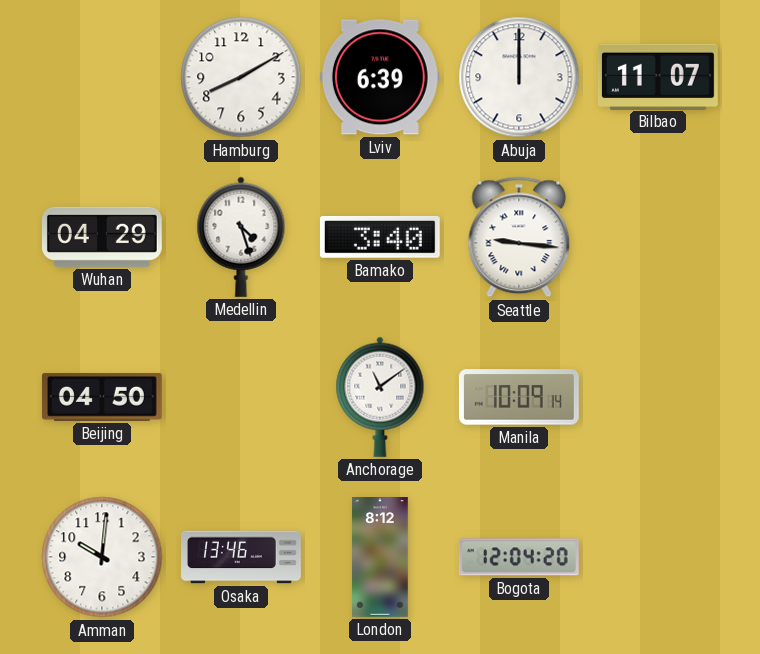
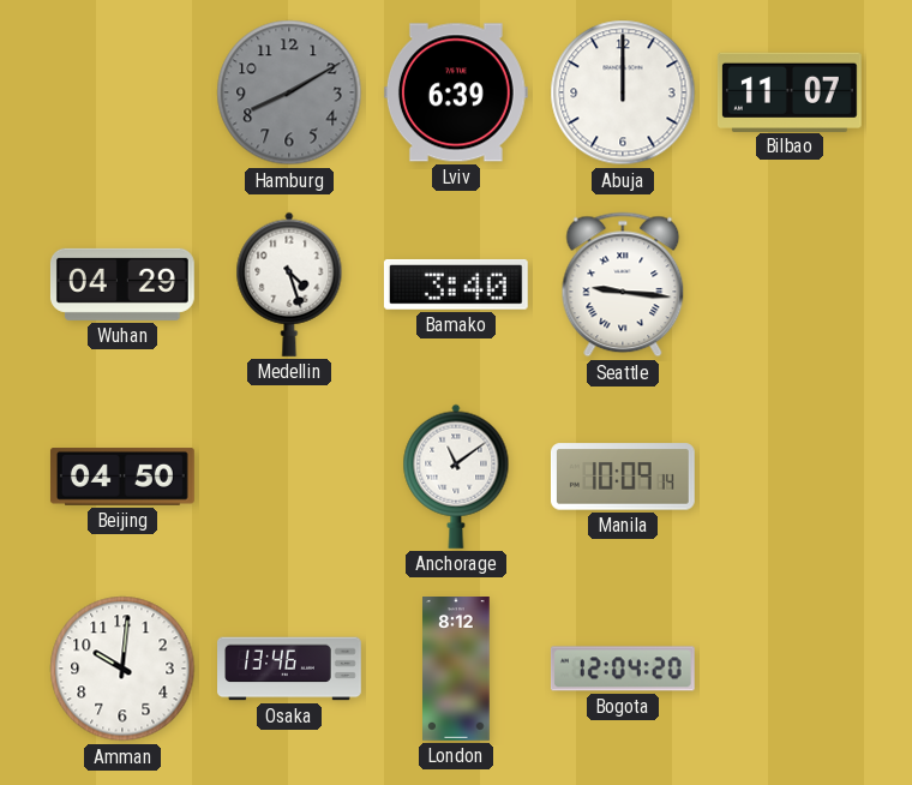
Hamburg dial: white -> grey (289, 92)
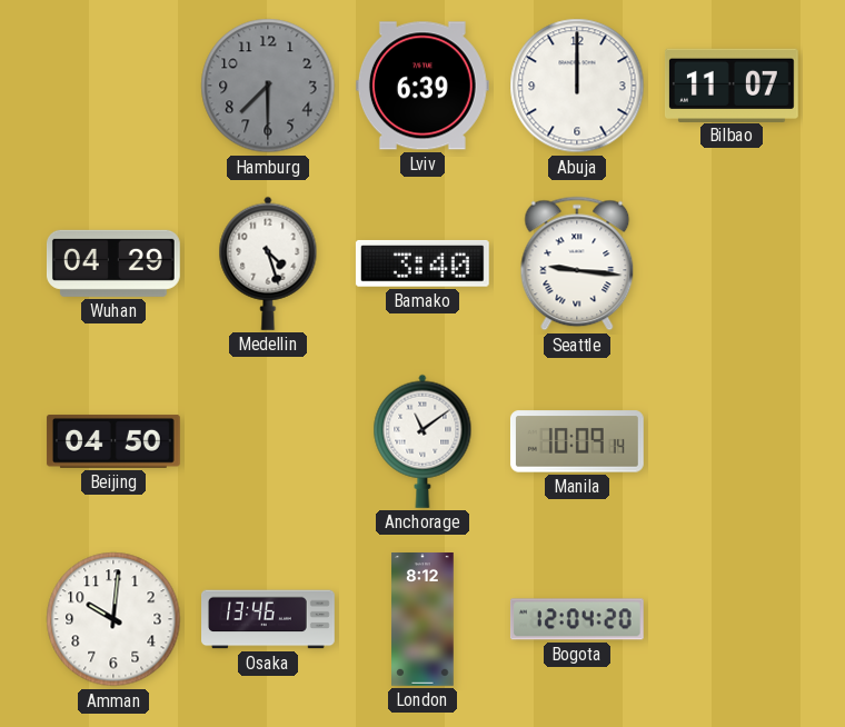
Hamburg: 8:10 -> 7:30 (268, 86)
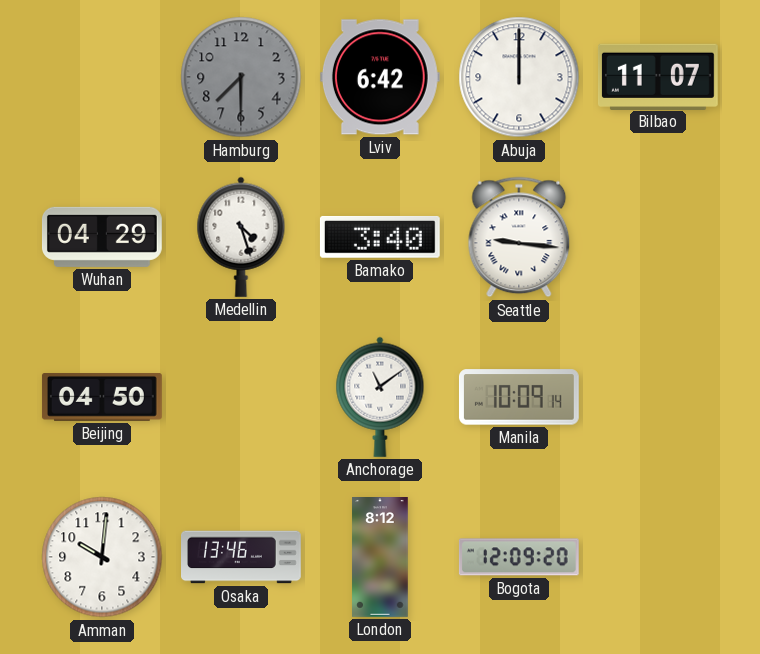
Lviv: 6:39 -> 6:42 (380, 77)
Bogota: 12:04 -> 12:09 (519, 557)
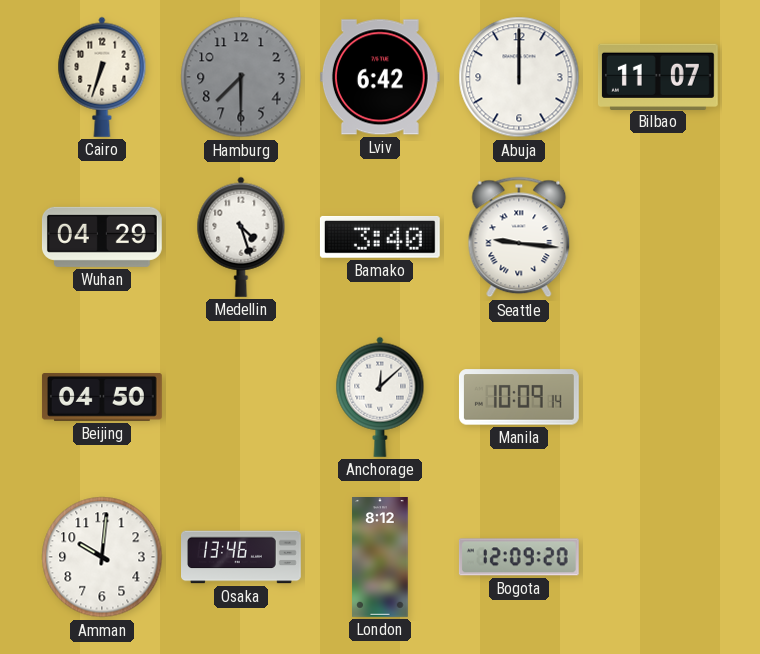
Cairo: none -> 6:33 (102, 77)
Anchorage: 11:09 -> 12:08 (380, 397)
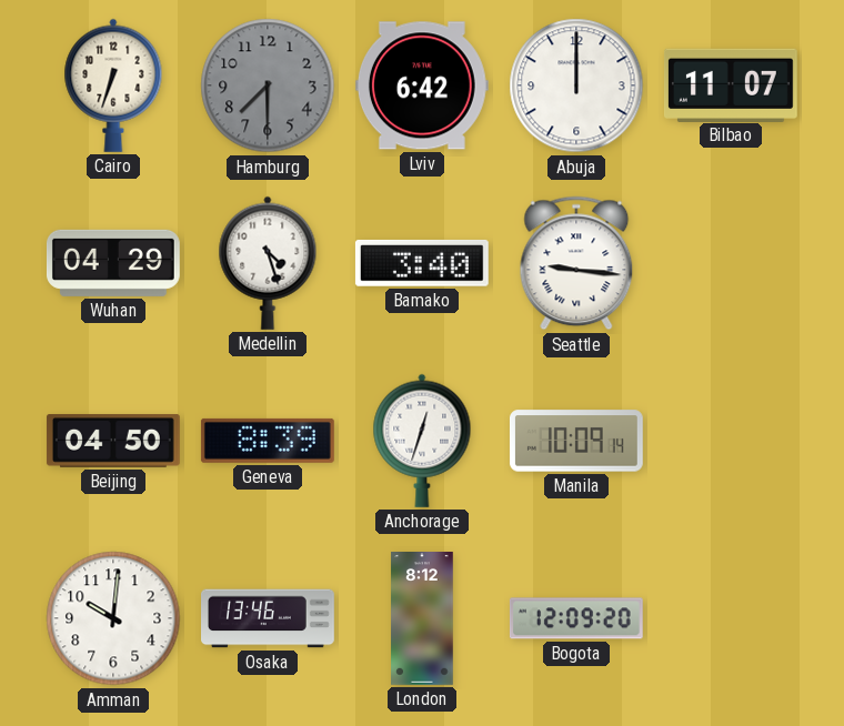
Geneva: none -> 8:39 (268, 441)
Anchorage: 12:08 -> 12:33 (422, 441)
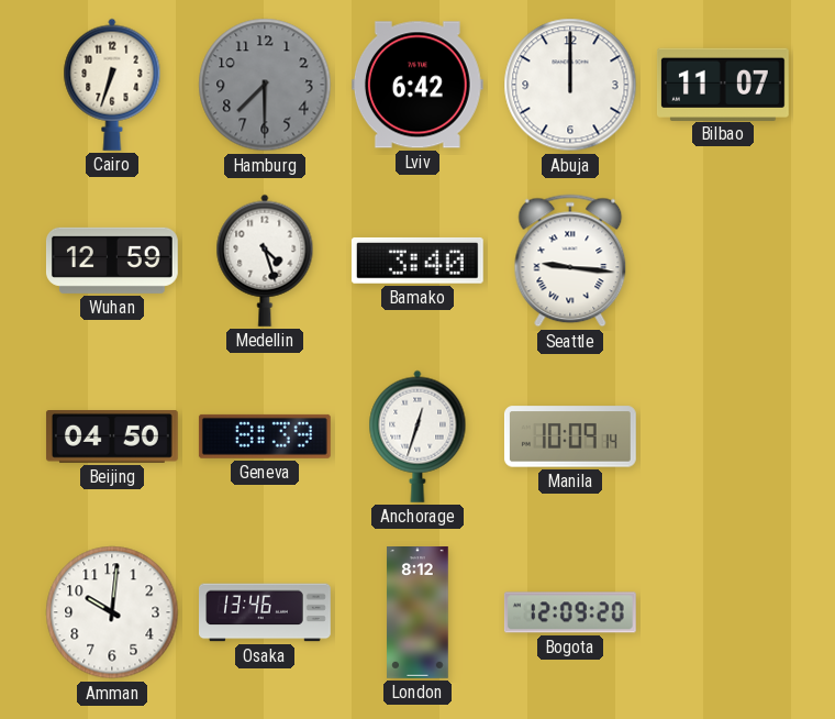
Wuhan: 04:29 -> 12:59 (112, 261)
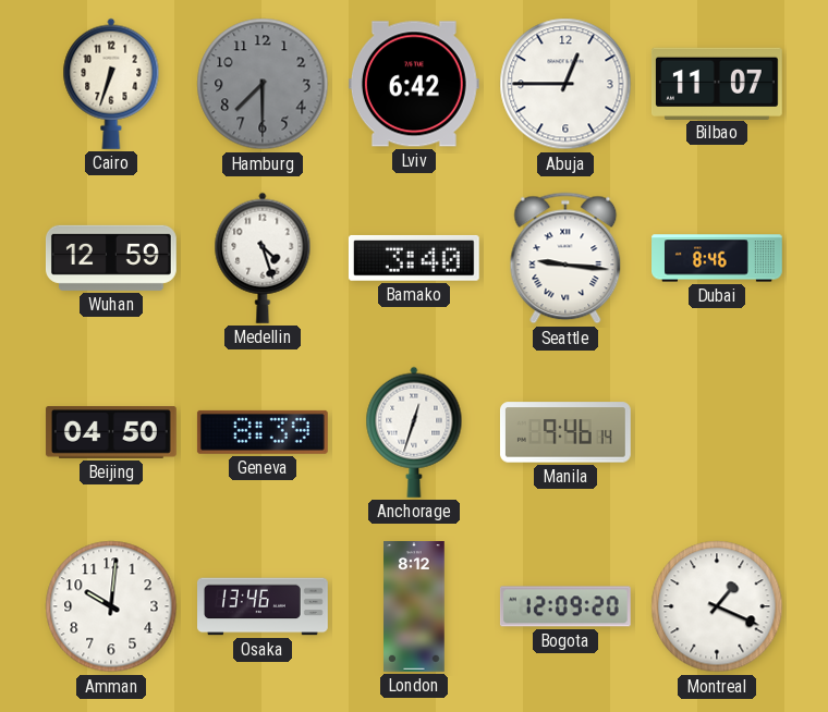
Abuja: 12:00 -> 12:45 (565, 84)
Dubai: none -> 8:46 (718, 258)
Manila: 10:09 -> 9:46 (565, 432)
Montreal: none -> 1:19 (717, 606)
